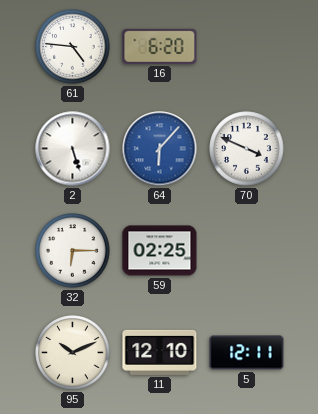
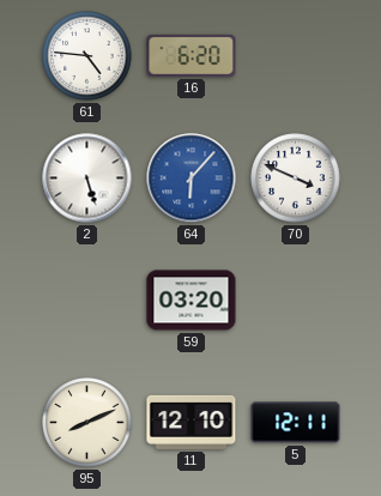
32: 6:15 -> none (73, 251)
59: 02:25 -> 03:20 (192, 301)
95: 10:11 -> 8:11 (87, 423)
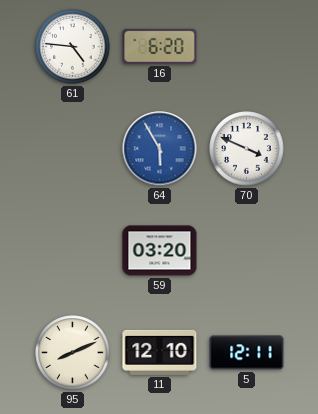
2: 5:27 -> none (87, 179)
64: 6:07 -> 5:55 (160, 149)
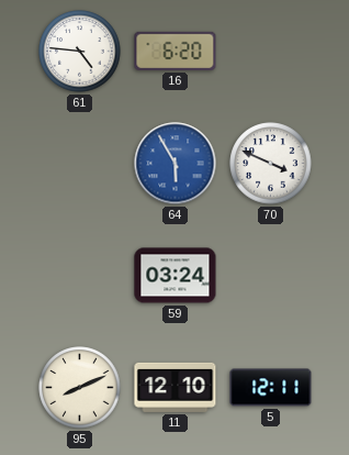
59: 03:20 -> 03:24 (176, 276)
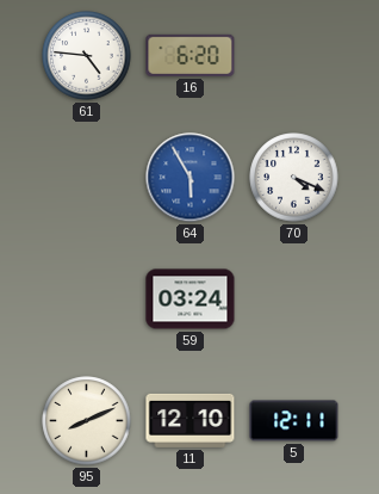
70: 3:49 -> 4:19 (294, 178)
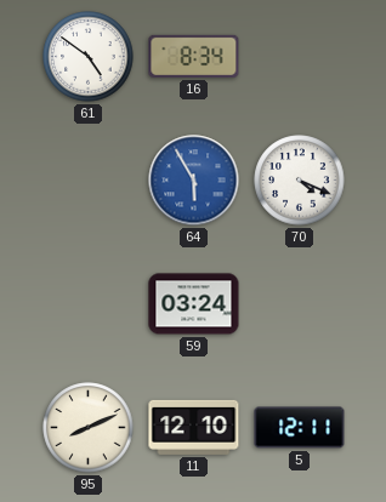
61: 4:46 -> 4:51 (89, 57)
16: 6:20 -> 8:34 (194, 56)
